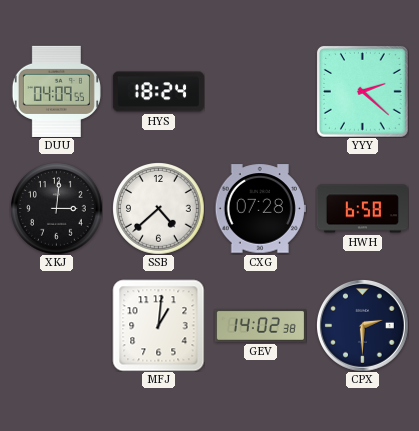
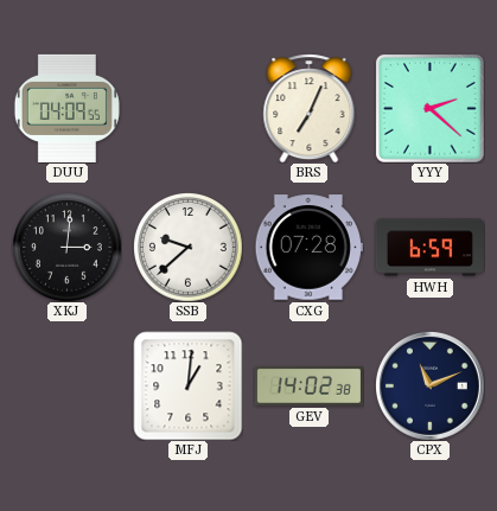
HYS: 18:24 -> none (158, 92)
BRS: none -> 7:04 (310, 108)
SSB: 4:38 -> 9:38 (189, 248)
HWH: 6:58 -> 6:59 (429, 248)
CPX: 2:30 -> 11:11 (431, 387)
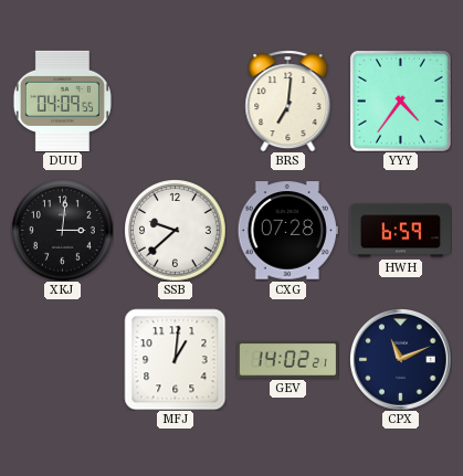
BRS: 7:04 -> 7:01 (288, 101)
YYY: 2:22 -> 4:36 (400, 101)
GEV: 14:02:38 -> 14:02:21 (287, 360)
